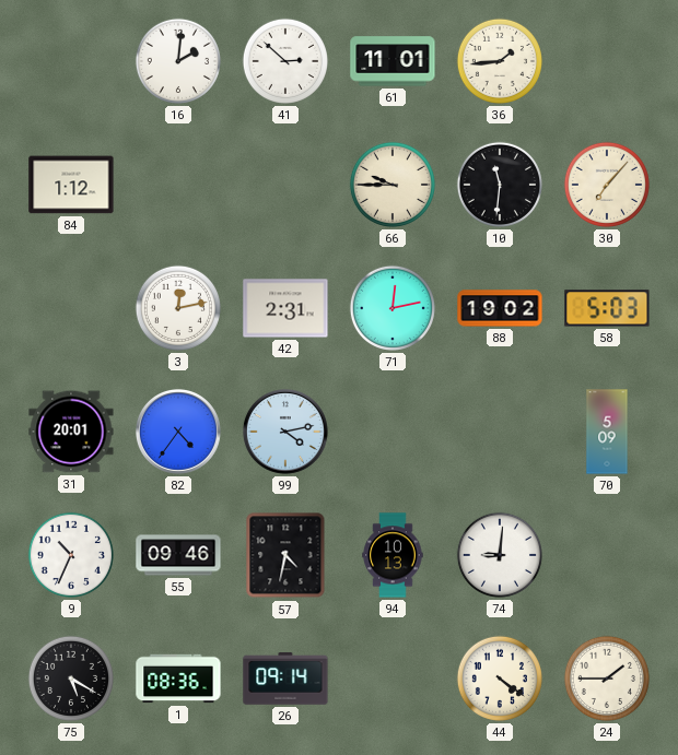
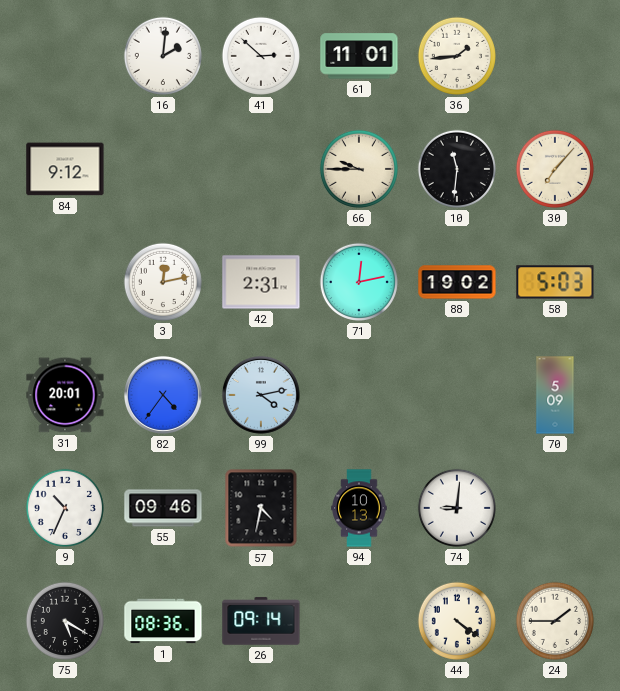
84: 1:12 -> 9:12 (65, 169)
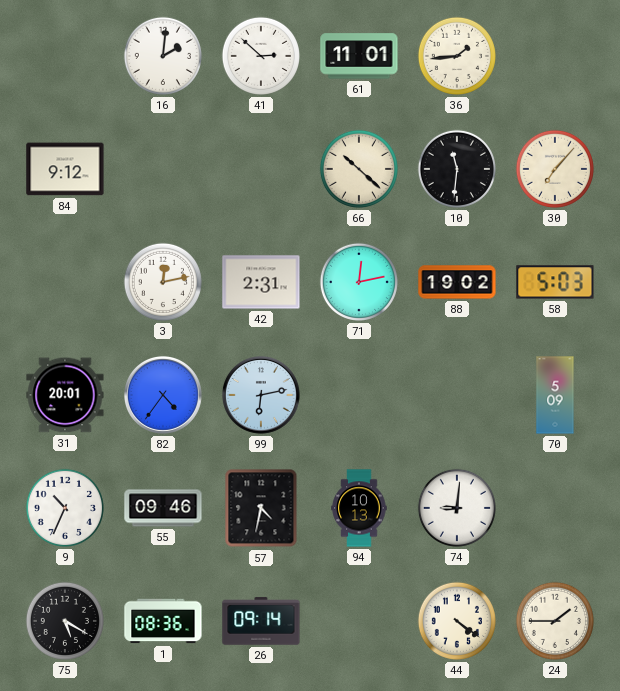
66: 9:45 -> 10:22 (359, 169)
99: 4:13 -> 6:13 (261, 395)
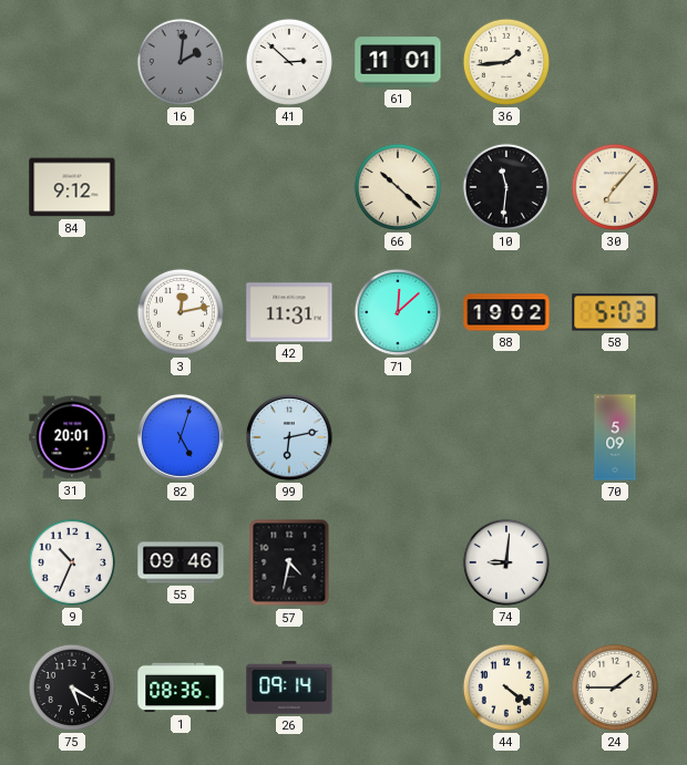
16 dial: white -> grey (181, 62)
42: 2:31 -> 11:31 (289, 312)
71: 12:13 -> 12:08 (398, 312)
82: 4:36 -> 5:03 (181, 437)
94: 10:13 -> none (359, 508)
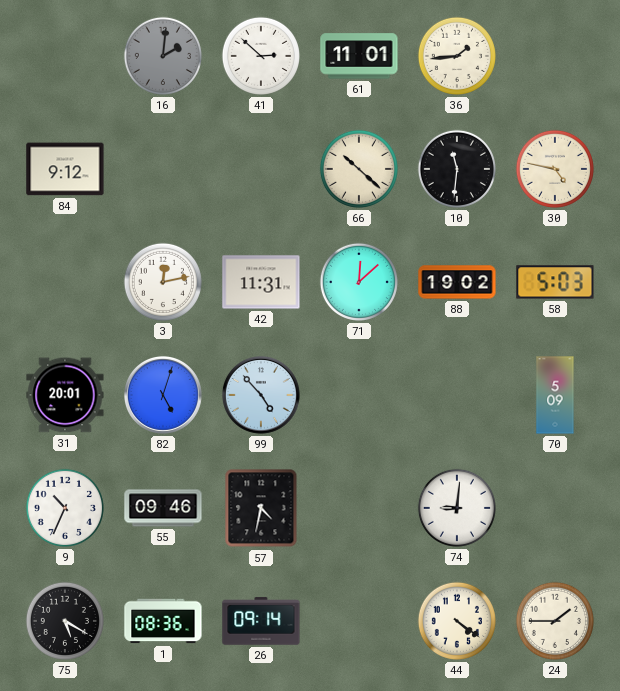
30: 7:07 -> 4:47 (555, 169)
99: 6:13 -> 4:53 (261, 395)
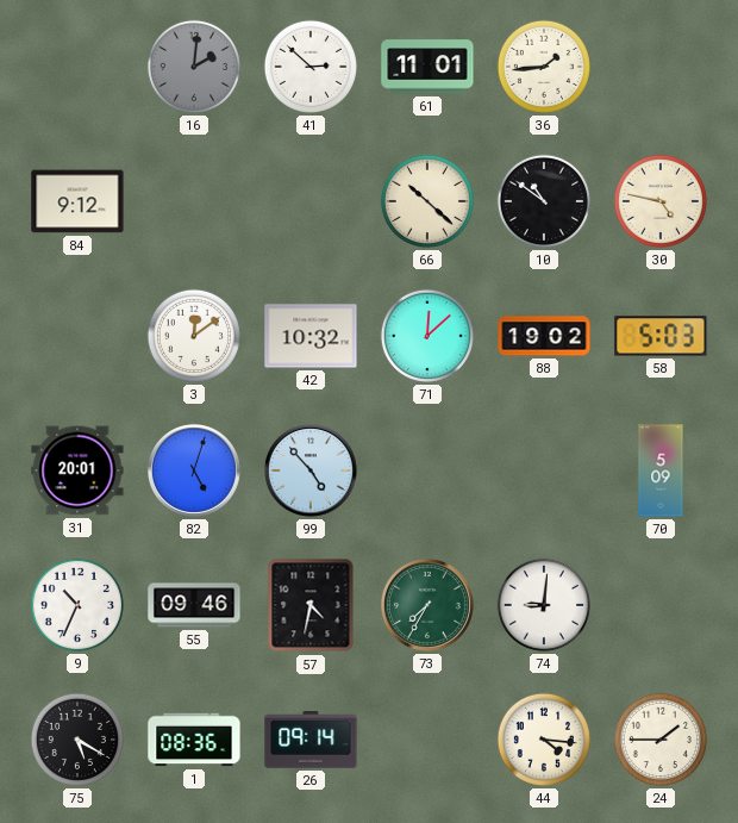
10: 11:31 -> 10:51 (544, 201)
3: 12:13 -> 12:09 (194, 336)
42: 11:31 -> 10:32 (311, 336)
73: none -> 7:35 (427, 605)
44: 4:21 -> 4:16 (544, 740)
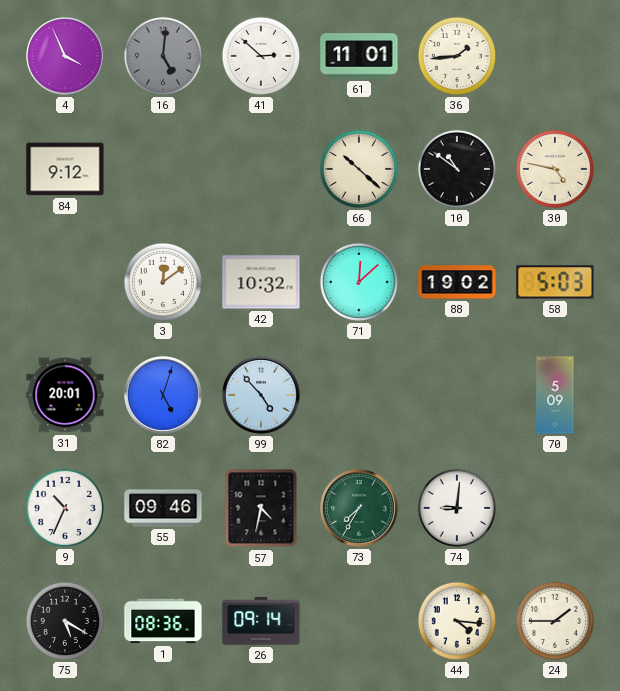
4: none -> 3:56 (65, 56)
16: 2:01 -> 5:01 (163, 56)
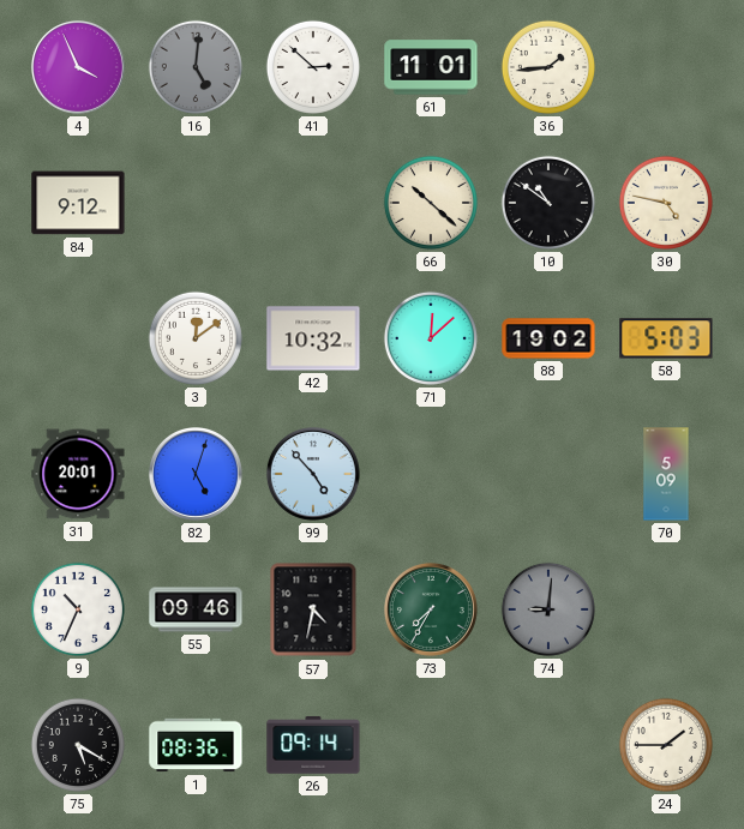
74 dial: white -> grey (548, 609)
44: 4:16 -> none (457, 621)
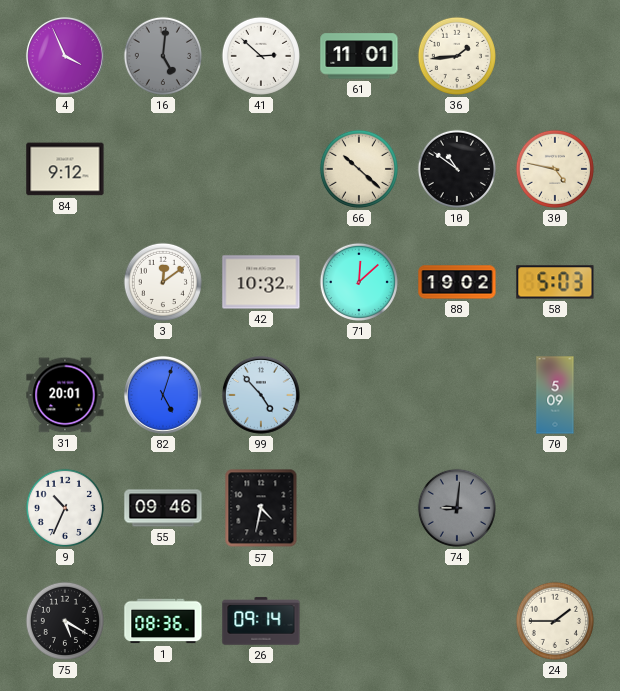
73: 7:35 -> none (431, 609)
